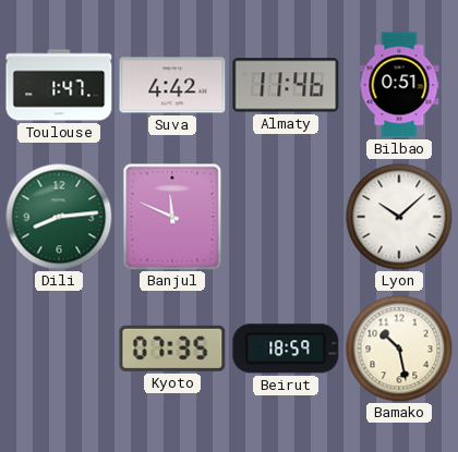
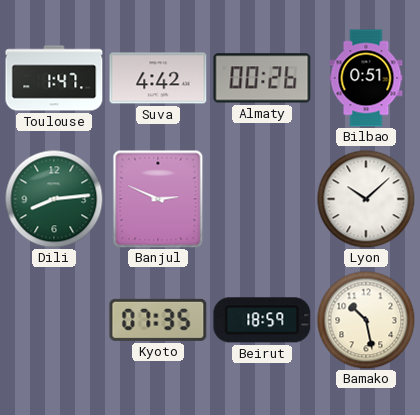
Almaty: 11:46 -> 00:26 (262, 78)
Banjul: 11:49 -> 2:49 (158, 199)
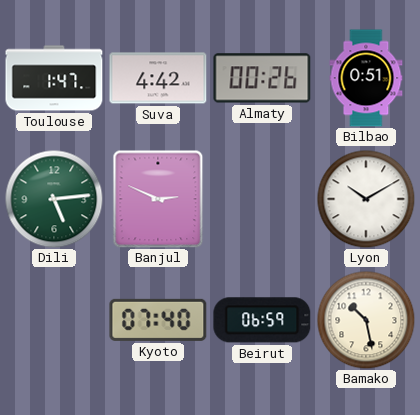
Dili: 8:14 -> 5:14 (54, 199)
Lyon: 10:08 -> 10:10 (366, 199)
Kyoto: 07:35 -> 07:40 (158, 320)
Beirut: 18:59 -> 06:59 (262, 320)
